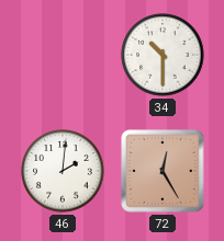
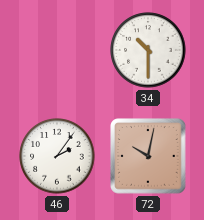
46: 2:01 -> 2:06 (57, 156)
72: 12:25 -> 10:02 (148, 156)
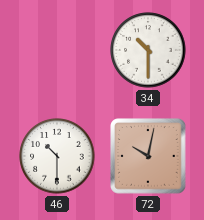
46: 2:06 -> 10:30 (57, 156)
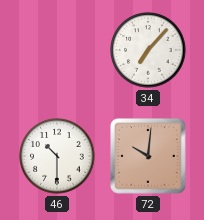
34: 10:30 -> 7:07 (148, 50)
72: 10:02 -> 10:01 (148, 156)
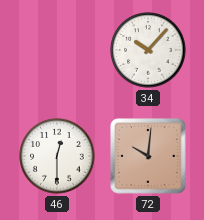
34: 7:07 -> 10:07 (148, 50)
46: 10:30 -> 12:30 (57, 156)
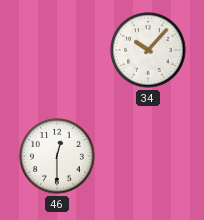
72: 10:01 -> none (148, 156)
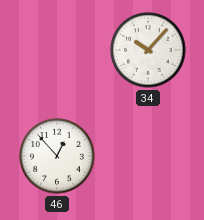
46: 12:30 -> 12:53 (57, 156)
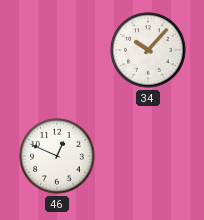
46: 12:53 -> 12:49 (57, 156)
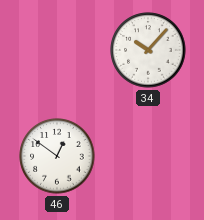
46: 12:49 -> 12:51 (57, 156)
